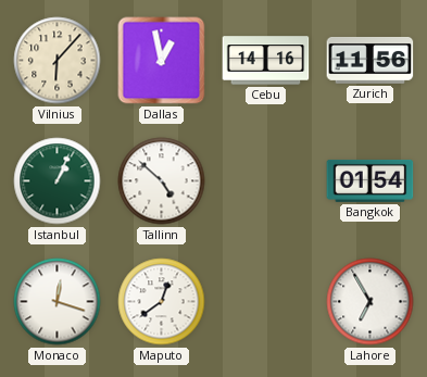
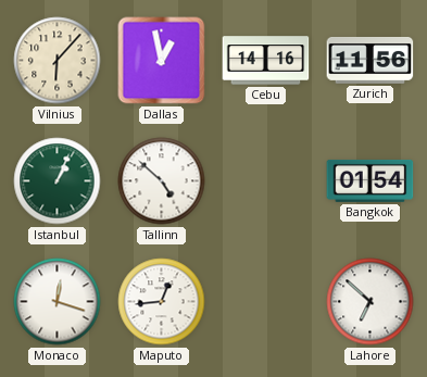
Maputo: 12:39 -> 12:44 (162, 302)
Lahore: 6:55 -> 6:52 (371, 302)
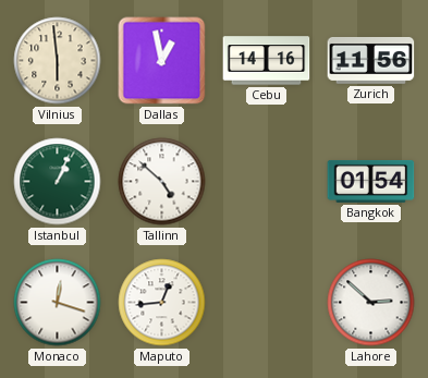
Vilnius: 6:07 -> 5:59 (58, 61)
Lahore: 6:52 -> 2:52 (371, 303)
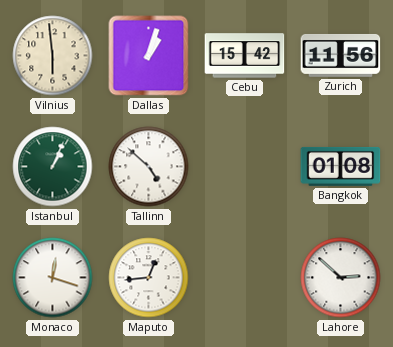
Dallas: 12:58 -> 1:03 (149, 56)
Cebu: 14:16 -> 15:42 (245, 56)
Bangkok: 01:54 -> 01:08 (341, 166)
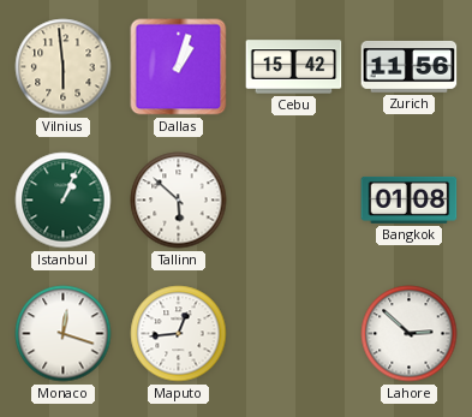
Tallinn: 4:52 -> 5:52 (179, 201)
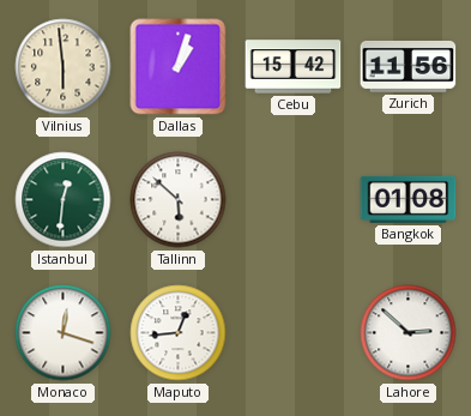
Istanbul: 1:04 -> 12:31 (64, 200)
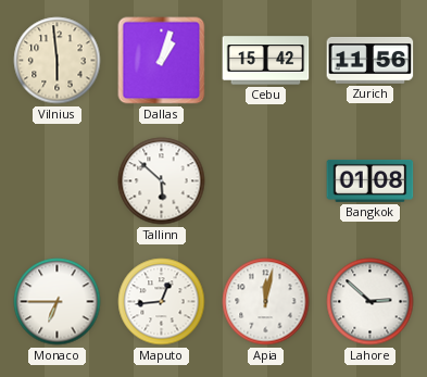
Istanbul: 12:31 -> none (64, 200)
Monaco: 12:18 -> 6:45 (58, 302)
Apia: none -> 12:02 (266, 302)
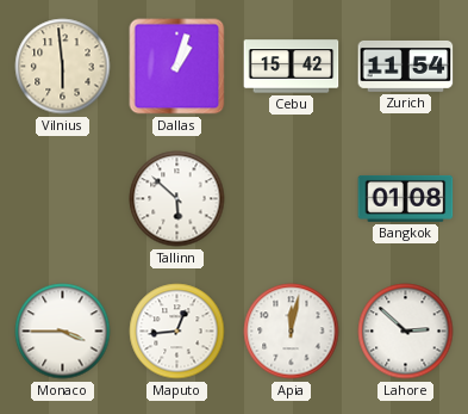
Zurich: 11:56 -> 11:54 (406, 67)
Monaco: 6:45 -> 3:45 (63, 332)
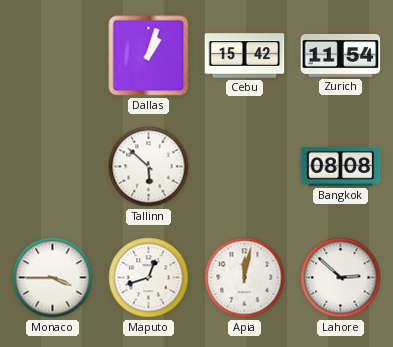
Vilnius: 5:59 -> none (63, 67)
Bangkok: 01:08 -> 08:08 (341, 166)
Maputo: 12:44 -> 12:42 (149, 278)
